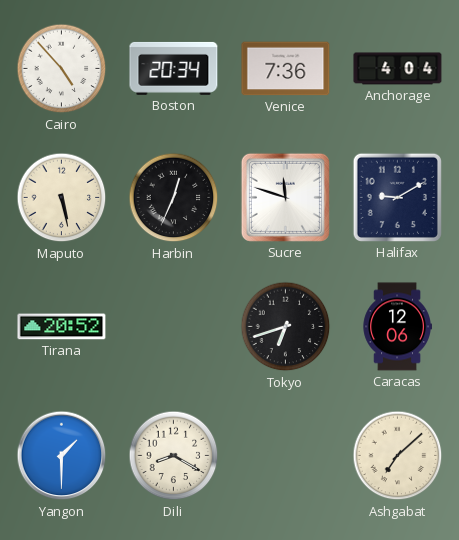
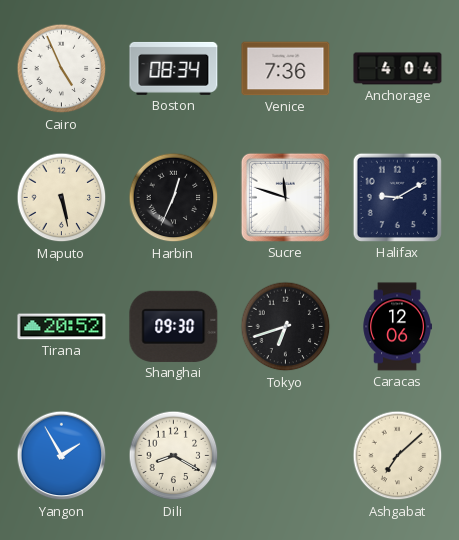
Cairo: 4:53 -> 4:56 (62, 69)
Boston: 20:34 -> 08:34 (174, 68)
Shanghai: none -> 09:30 (174, 326)
Yangon: 1:30 -> 1:55 (62, 456)
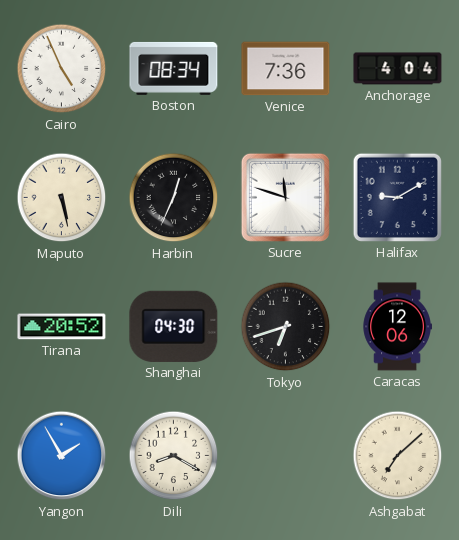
Shanghai: 09:30 -> 04:30 (174, 326)
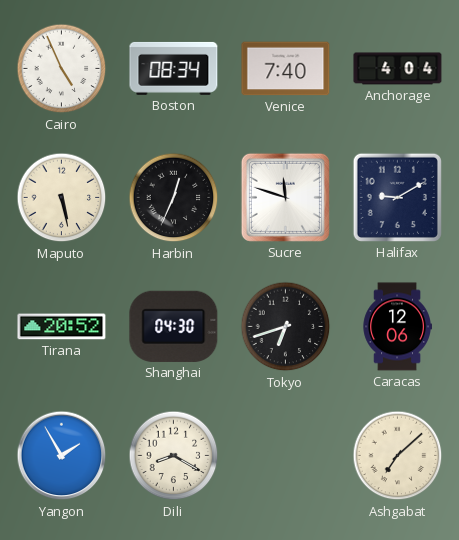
Venice: 7:36 -> 7:40 (286, 69)
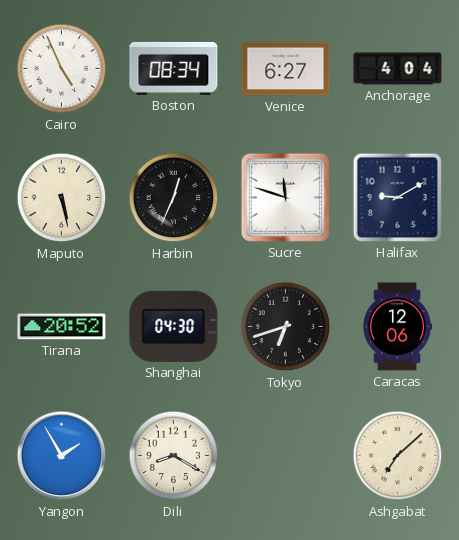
Venice: 7:40 -> 6:27 (286, 69)
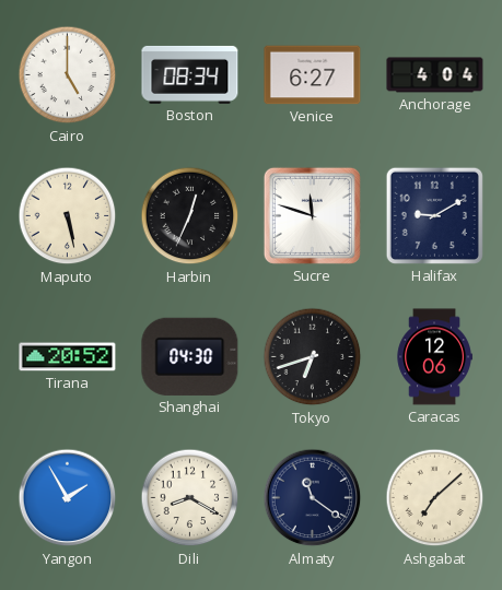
Cairo: 4:56 -> 5:00 (68, 75)
Almaty: none -> 11:21 (313, 498)
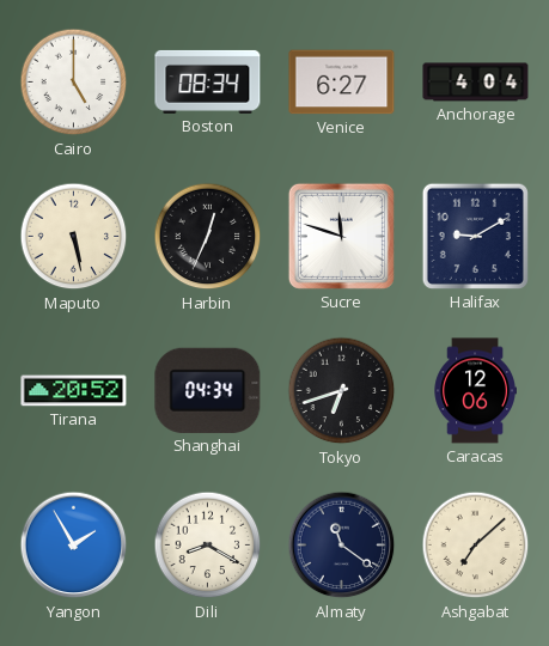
Shanghai: 04:30 -> 04:34 (208, 390)
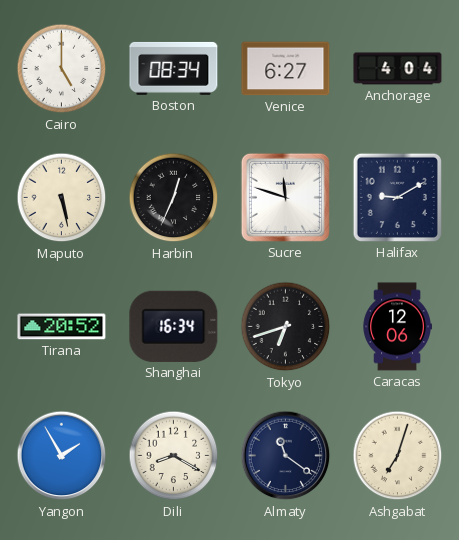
Shanghai: 04:34 -> 16:34 (174, 326)
Ashgabat: 7:08 -> 7:03 (398, 456)
